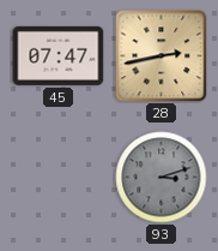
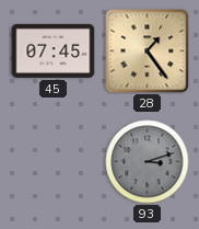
45: 07:47 -> 07:45 (54, 50)
28: 2:43 -> 1:24 (148, 51)
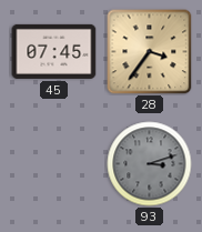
28: 1:24 -> 3:36 (150, 52)
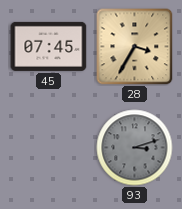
28: 3:36 -> 3:35 (135, 47)
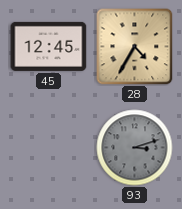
45: 07:45 -> 12:45 (49, 46)
28: 3:35 -> 4:35 (135, 47)
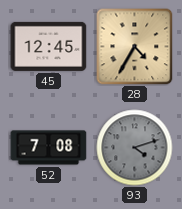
52: none -> 7:08 (49, 148)
93: 3:12 -> 4:12 (135, 148)
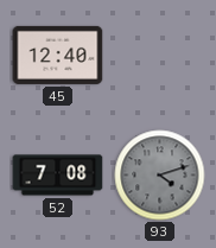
45: 12:45 -> 12:40 (58, 55)
28: 4:35 -> none (135, 47)
